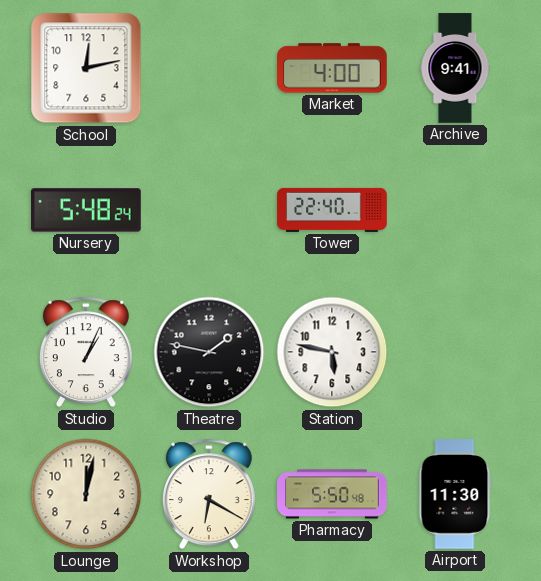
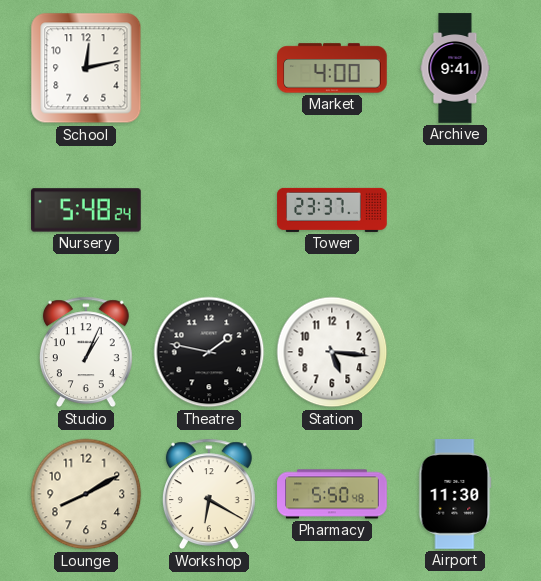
Tower: 22:40 -> 23:37 (332, 210)
Station: 5:47 -> 5:16 (332, 352)
Lounge: 12:02 -> 8:10 (86, 494)
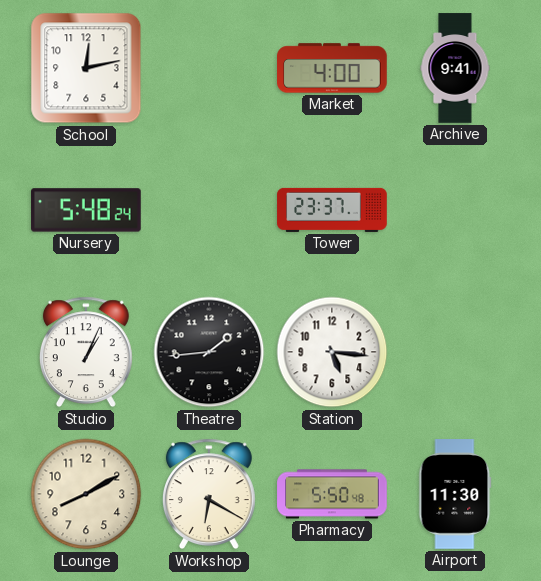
Theatre: 1:47 -> 1:44 (209, 352)
